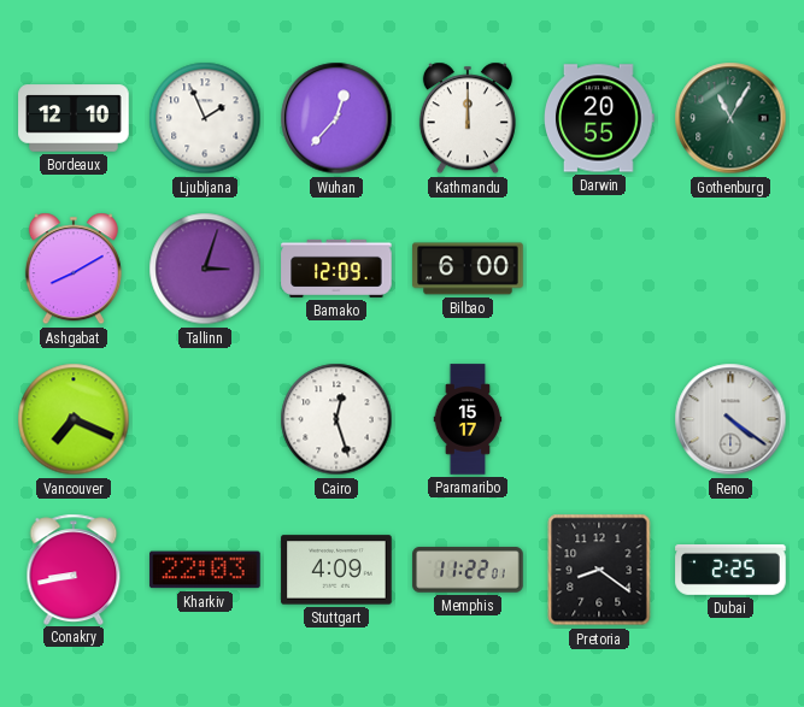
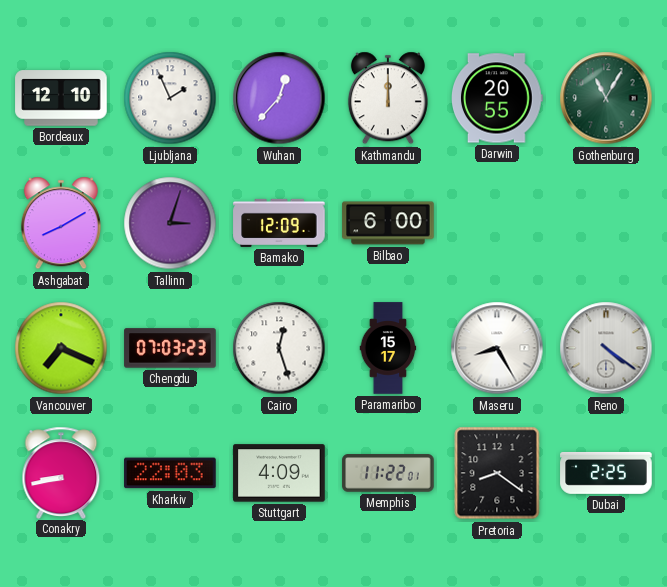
Chengdu: none -> 07:03 (170, 348)
Maseru: none -> 8:25 (497, 348)
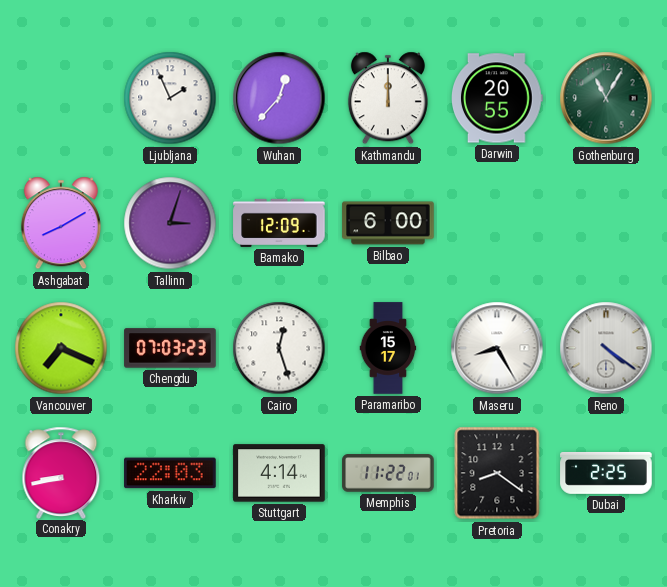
Bordeaux: 12:10 -> none (61, 98)
Stuttgart: 4:09 -> 4:14 (279, 473)
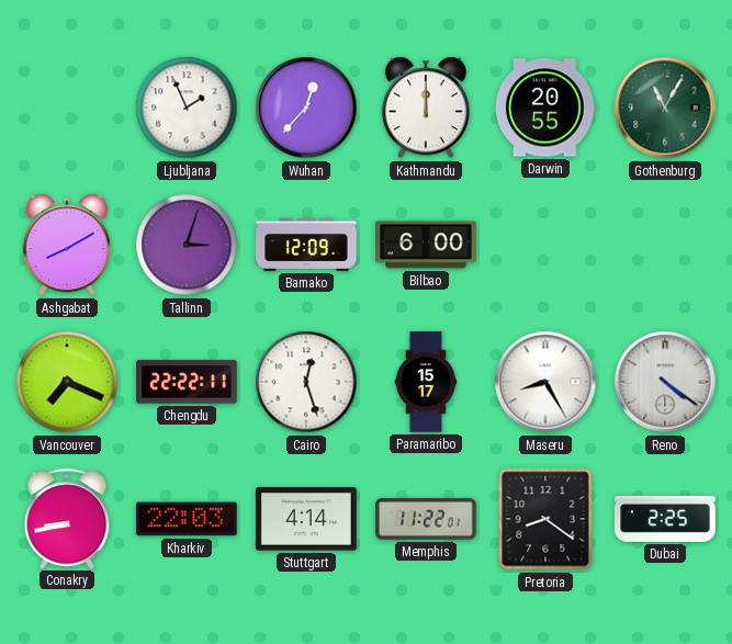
Chengdu: 07:03 -> 22:22 (187, 382)
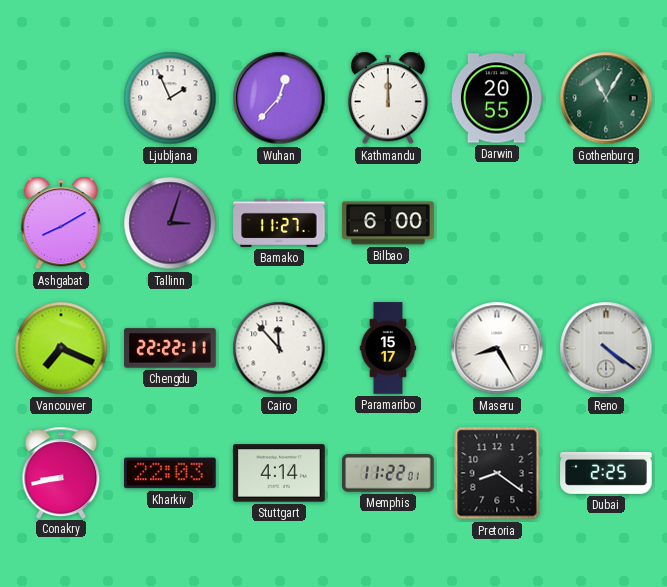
Bamako: 12:09 -> 11:27 (279, 223)
Cairo: 12:27 -> 11:53 (279, 348)
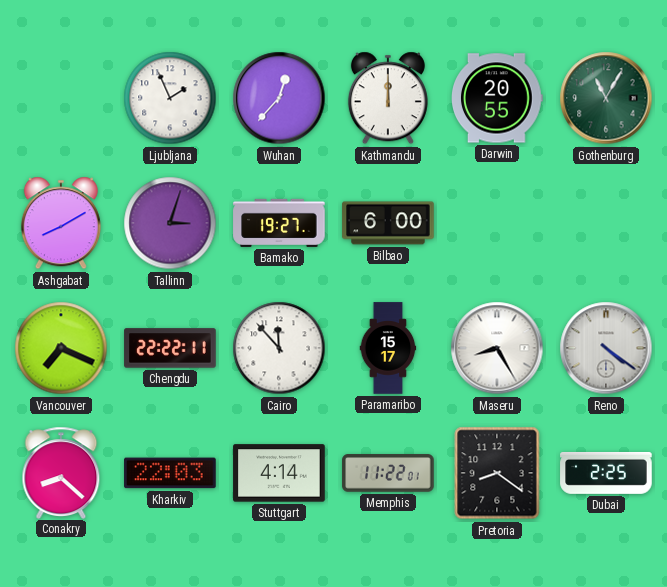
Bamako: 11:27 -> 19:27 (279, 223)
Conakry: 8:43 -> 8:22 (61, 472)
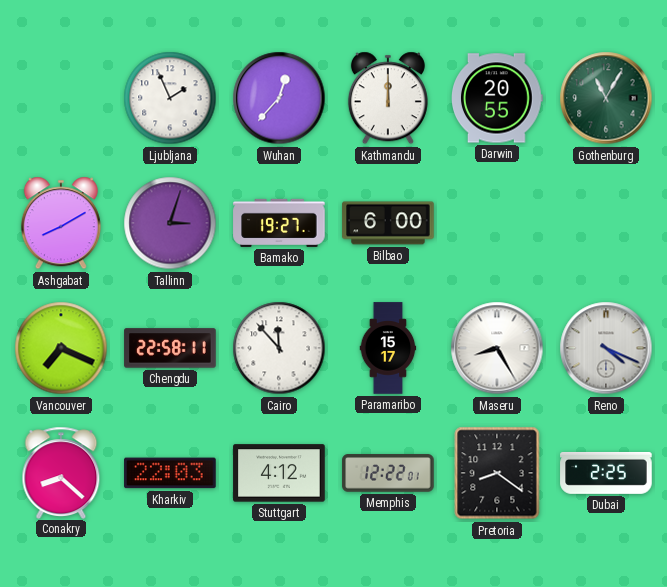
Chengdu: 22:22 -> 22:58 (170, 348)
Reno: 4:21 -> 4:19 (606, 348)
Stuttgart: 4:14 -> 4:12 (279, 473)
Memphis: 11:22 -> 12:22 (388, 473)
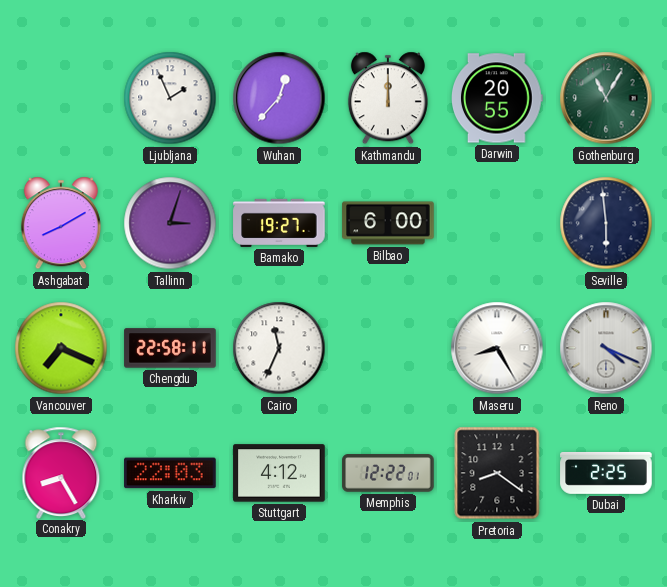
Seville: none -> 5:59 (606, 223)
Cairo: 11:53 -> 11:34 (279, 348)
Paramaribo: 15:17 -> none (388, 348)
Conakry: 8:22 -> 8:25 (61, 472)
